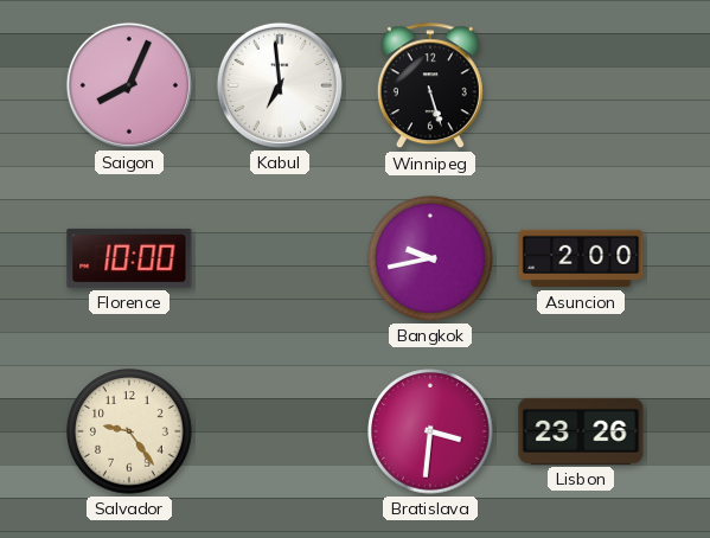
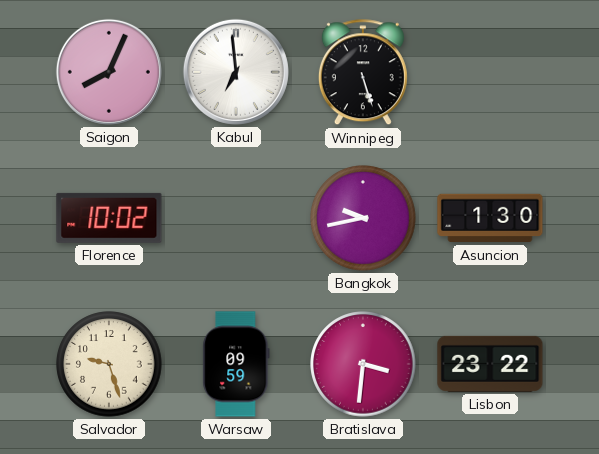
Florence: 10:00 -> 10:02 (109, 218)
Asuncion: 2:00 -> 1:30 (490, 218)
Salvador: 9:24 -> 9:27 (109, 364)
Warsaw: none -> 09:59 (236, 364)
Lisbon: 23:26 -> 23:22 (490, 364)
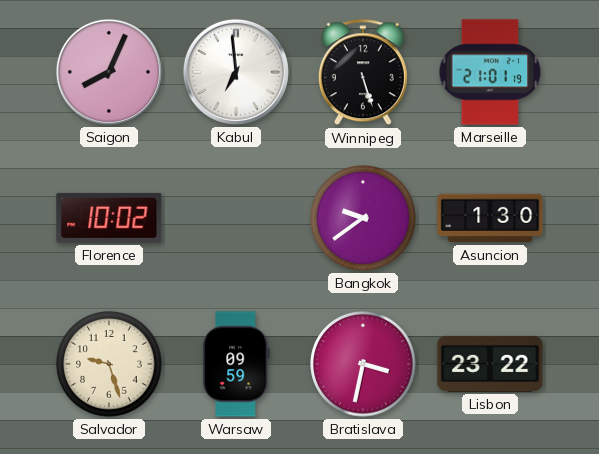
Marseille: none -> 21:01 (490, 72)
Bangkok: 9:43 -> 9:39 (363, 218)
Bratislava: 3:31 -> 3:32 (363, 364)
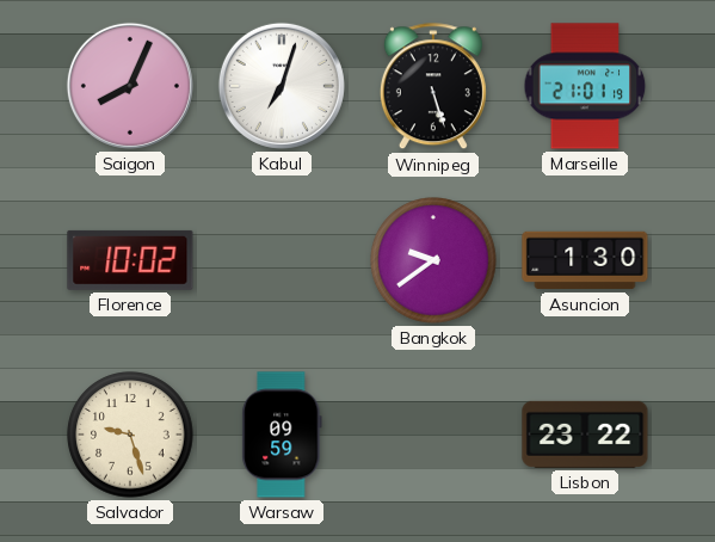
Kabul: 6:59 -> 7:03 (282, 86)
Bratislava: 3:32 -> none (363, 364)
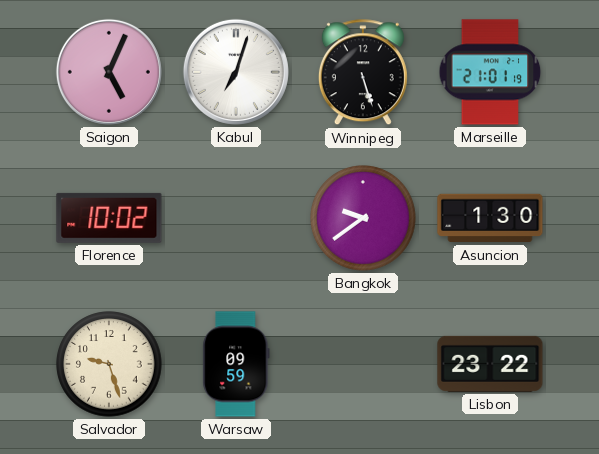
Saigon: 8:04 -> 5:04 (109, 72)
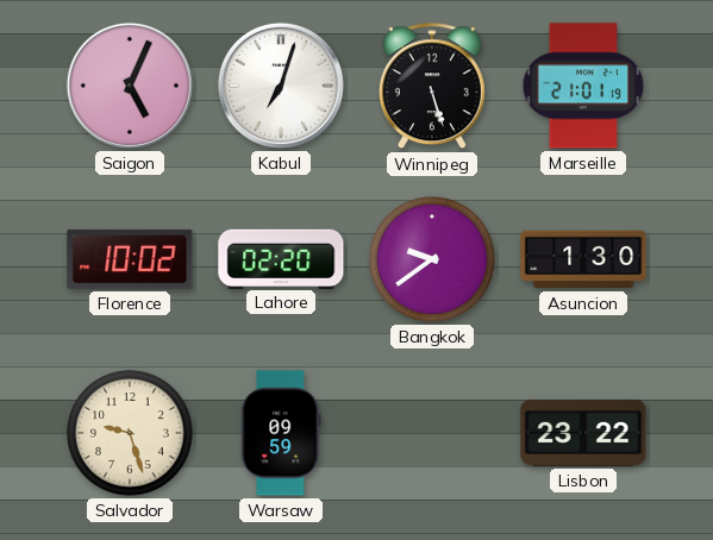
Lahore: none -> 02:20 (281, 258)
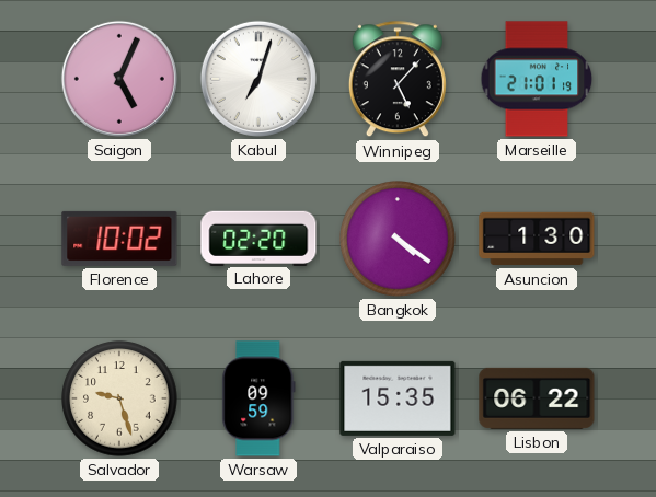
Winnipeg: 5:27 -> 5:07 (398, 80)
Bangkok: 9:39 -> 4:21 (398, 239)
Valparaiso: none -> 15:35 (398, 398)
Lisbon: 23:22 -> 06:22 (537, 398)
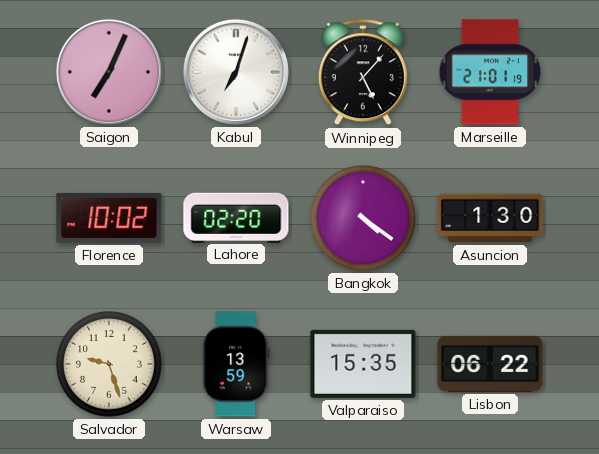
Saigon: 5:04 -> 7:04 (109, 72)
Warsaw: 09:59 -> 13:59 (236, 364)
